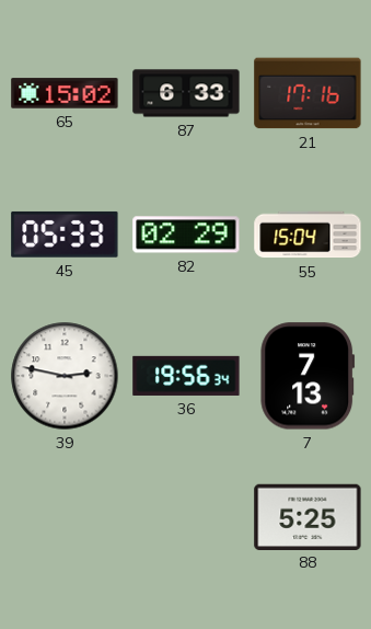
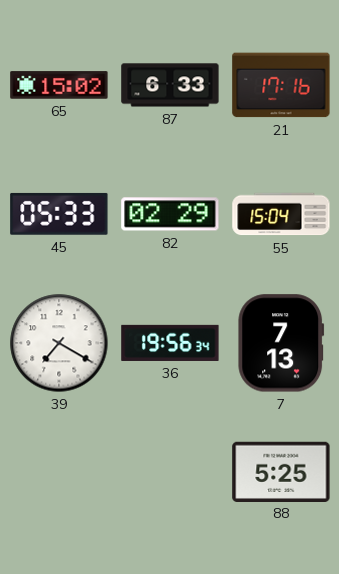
39: 2:47 -> 7:20 (59, 343)
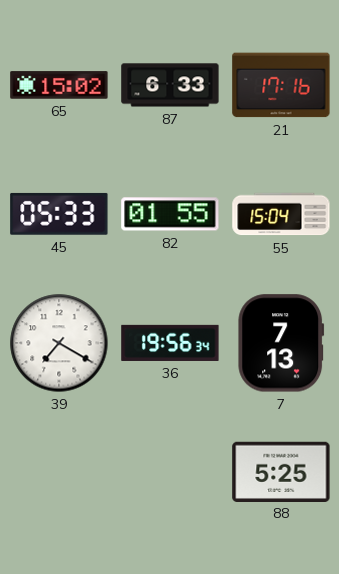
82: 02:29 -> 01:55 (170, 214)
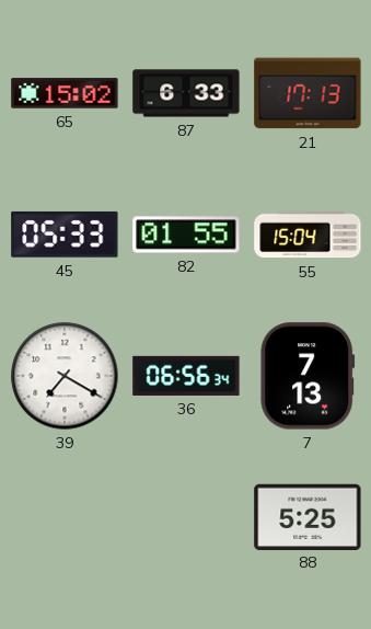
21: 17:16 -> 17:13 (308, 93)
36: 19:56 -> 06:56 (186, 376)
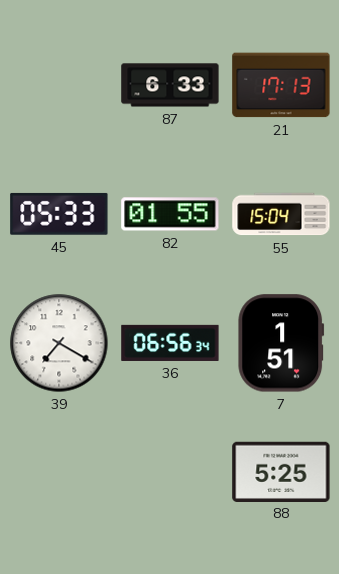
65: 15:02 -> none (65, 93)
7: 7:13 -> 1:51 (281, 343)
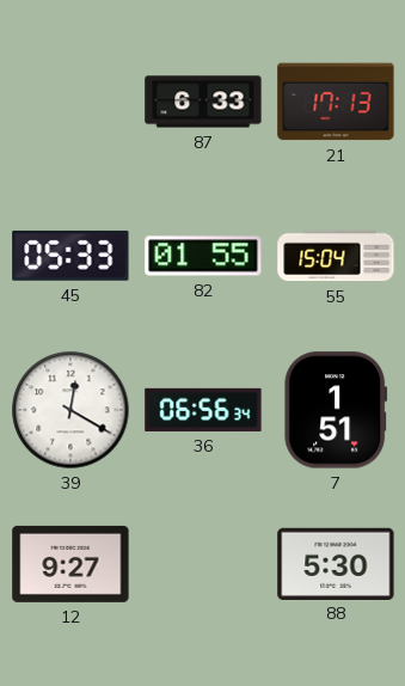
39: 7:20 -> 12:20 (70, 410)
12: none -> 9:27 (70, 564)
88: 5:25 -> 5:30 (336, 563)
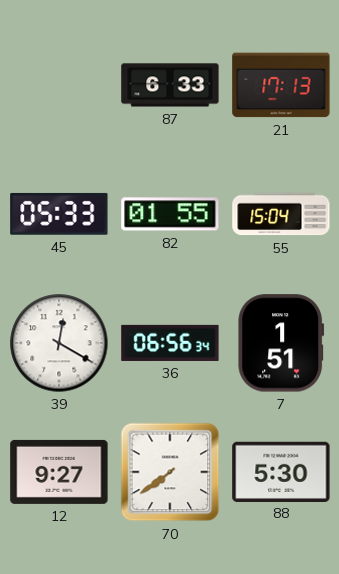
70: none -> 7:39 (170, 472)
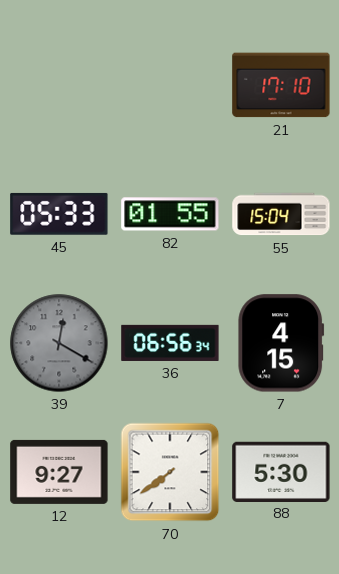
87: 6:33 -> none (170, 85)
21: 17:13 -> 17:10 (281, 85)
39 dial: white -> grey (59, 343)
7: 1:51 -> 4:15 (281, 343)
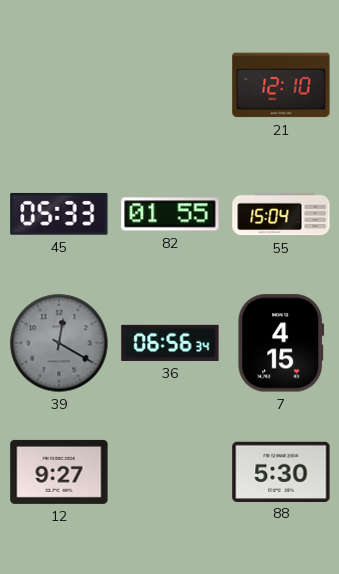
21: 17:10 -> 12:10 (281, 85)
70: 7:39 -> none (170, 472)
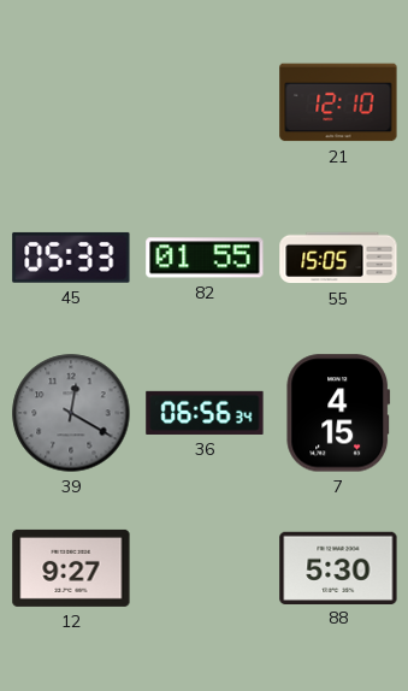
55: 15:04 -> 15:05 (338, 258)
